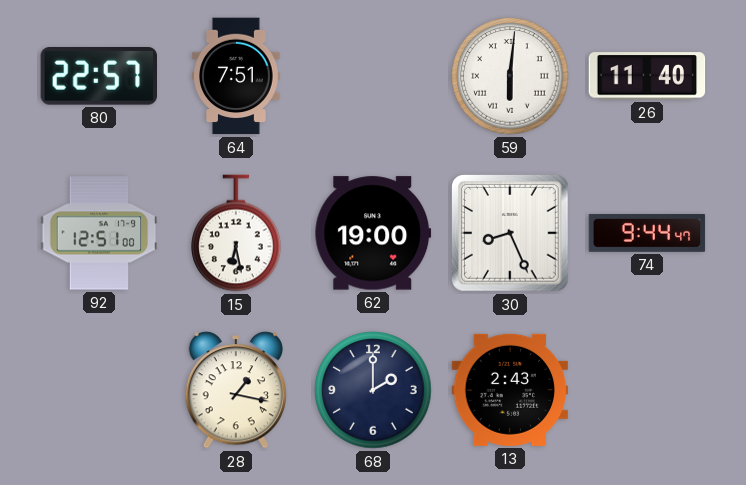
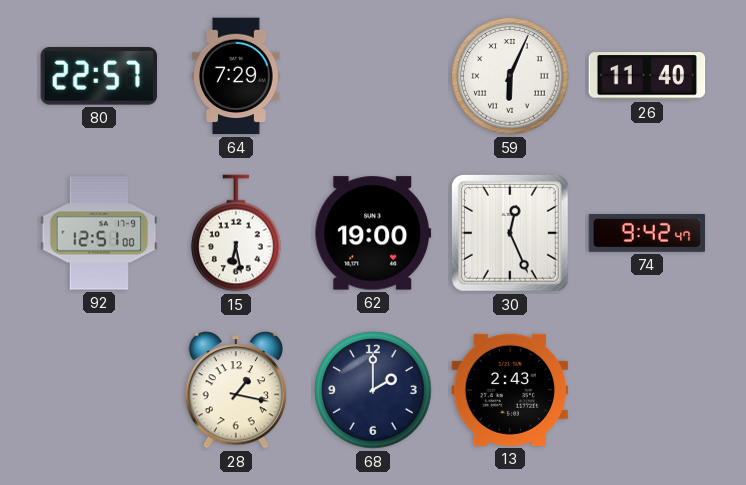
64: 7:51 -> 7:29 (237, 76)
59: 6:01 -> 6:04 (510, 76)
30: 8:26 -> 12:26 (511, 234)
74: 9:44 -> 9:42 (647, 233)
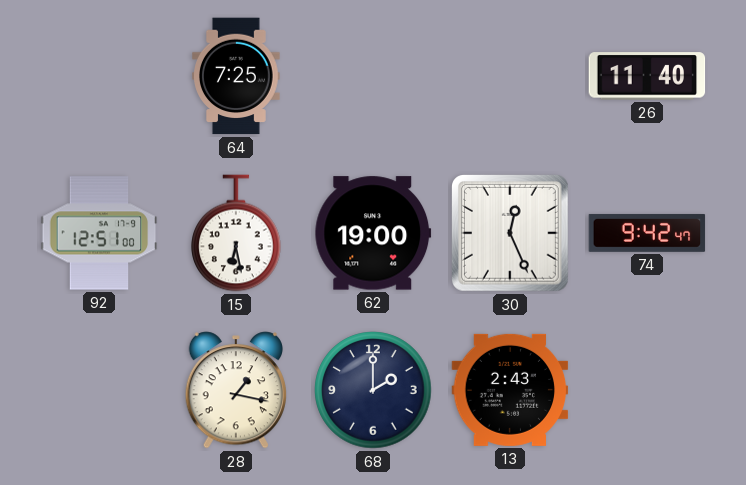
80: 22:57 -> none (98, 77)
64: 7:29 -> 7:25 (237, 76)
59: 6:04 -> none (510, 76)
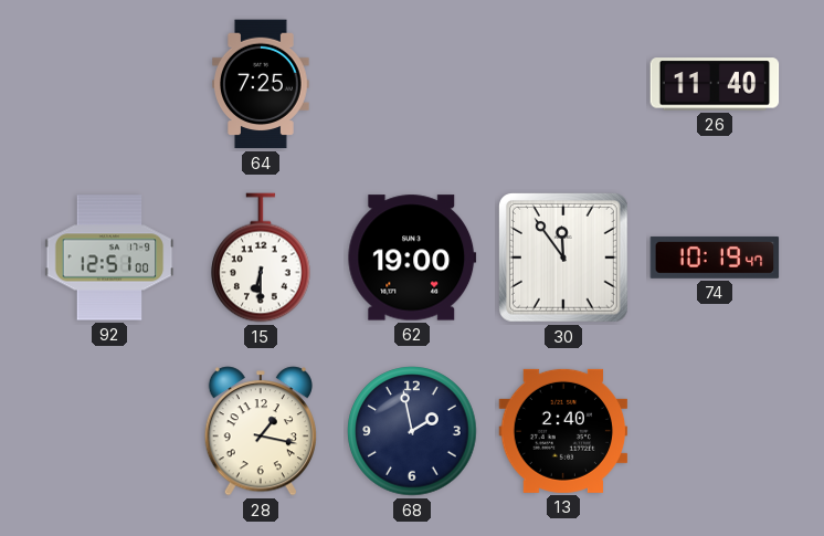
15: 6:28 -> 6:30 (261, 258)
30: 12:26 -> 11:54 (564, 259)
74: 9:42 -> 10:19 (715, 258)
68: 2:00 -> 1:58 (412, 431)
13: 2:43 -> 2:40 (563, 431)
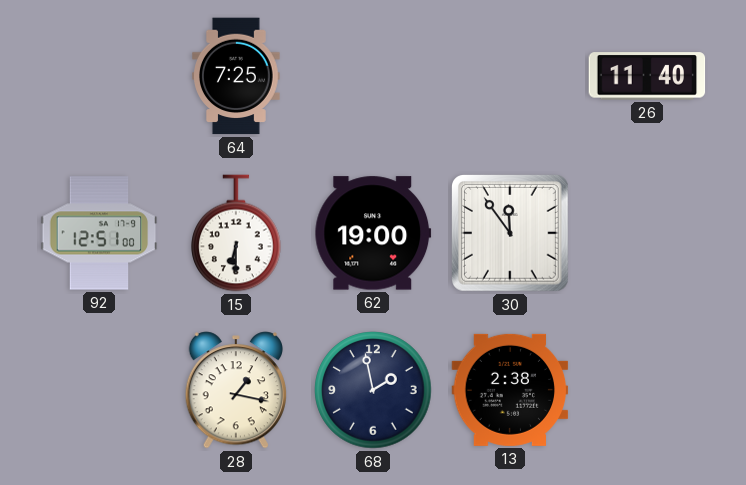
74: 10:19 -> none (715, 258)
13: 2:40 -> 2:38 (510, 390)
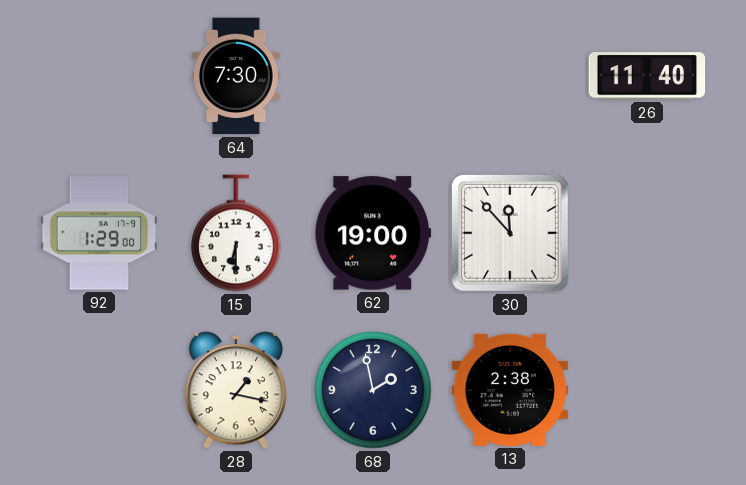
64: 7:25 -> 7:30 (237, 76)
92: 12:51 -> 1:29 (99, 233)
30: 11:54 -> 11:53 (511, 234)
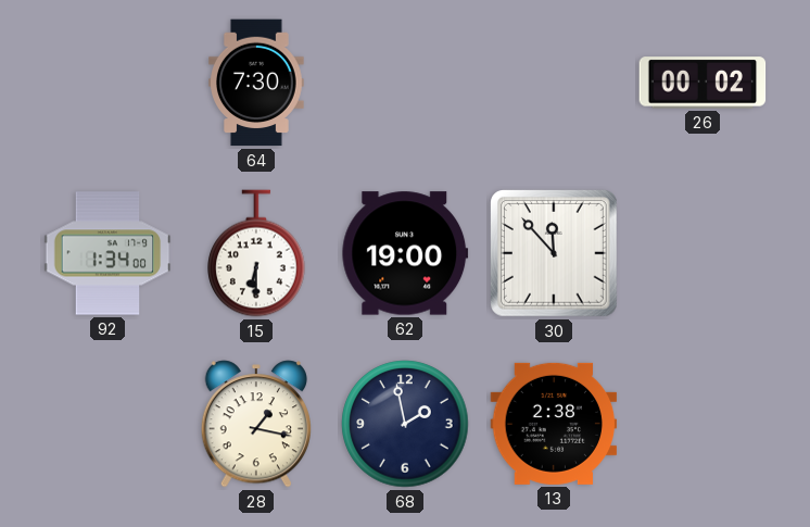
26: 11:40 -> 00:02 (703, 83)
92: 1:29 -> 1:34 (107, 253)
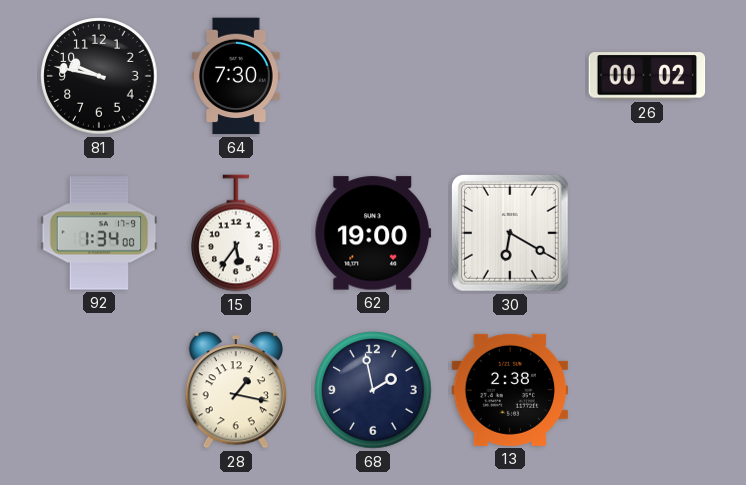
81: none -> 9:47 (99, 76)
15: 6:30 -> 5:36 (236, 233)
30: 11:53 -> 6:20 (511, 234)
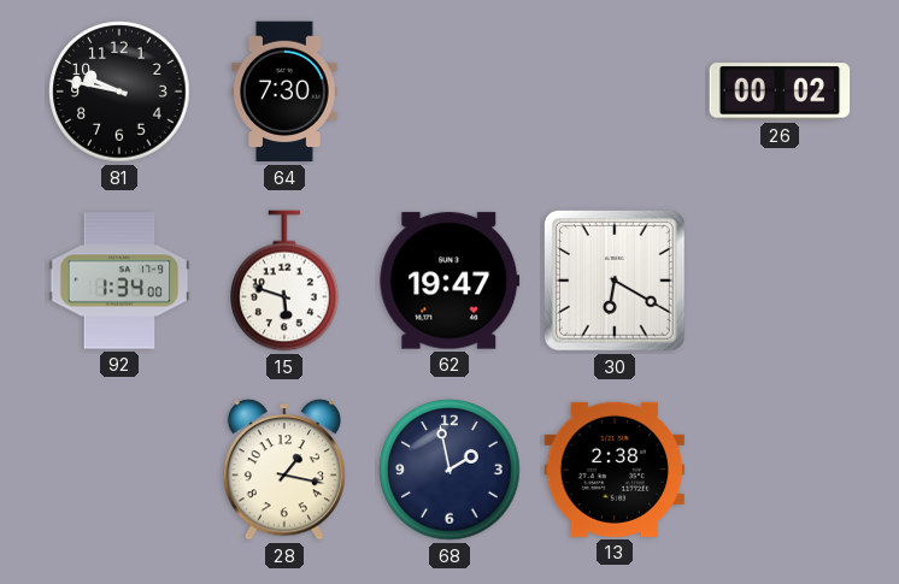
15: 5:36 -> 5:48 (284, 281)
62: 19:00 -> 19:47 (449, 281)
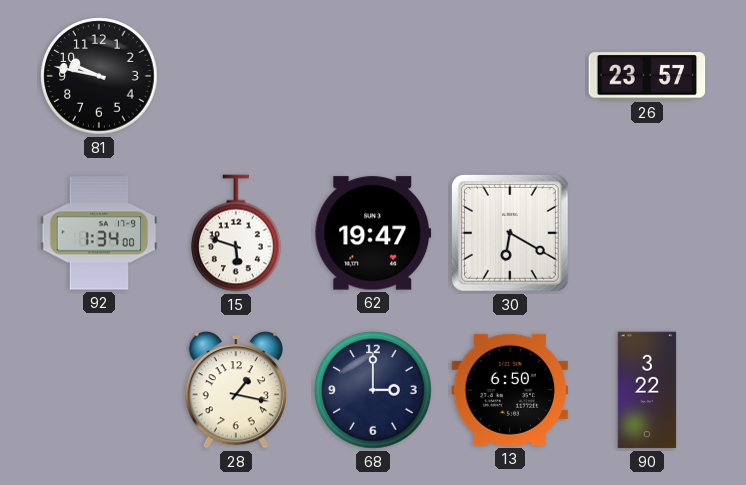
64: 7:30 -> none (286, 92)
26: 00:02 -> 23:57 (647, 76)
68: 1:58 -> 3:00 (373, 390)
13: 2:38 -> 6:50 (510, 390)
90: none -> 3:22 (647, 390)
